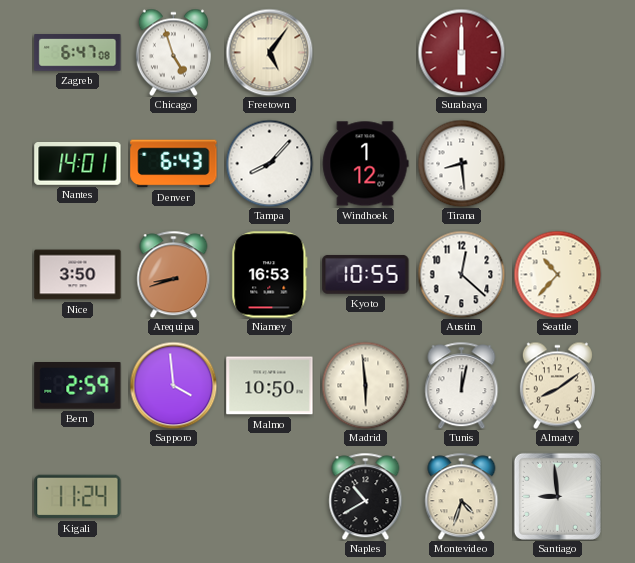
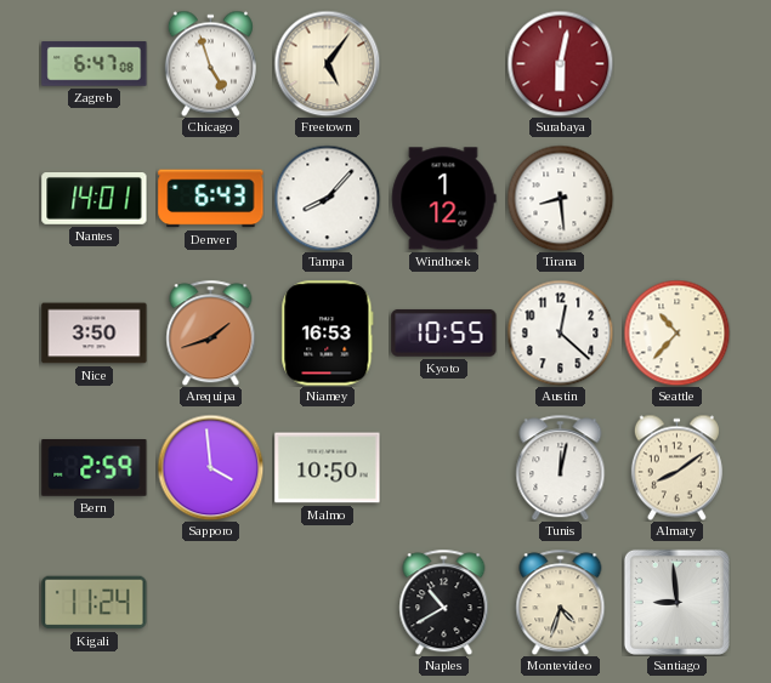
Surabaya: 6:00 -> 6:02 (560, 63)
Arequipa: 8:42 -> 1:42 (211, 332)
Madrid: 5:59 -> none (365, 385)
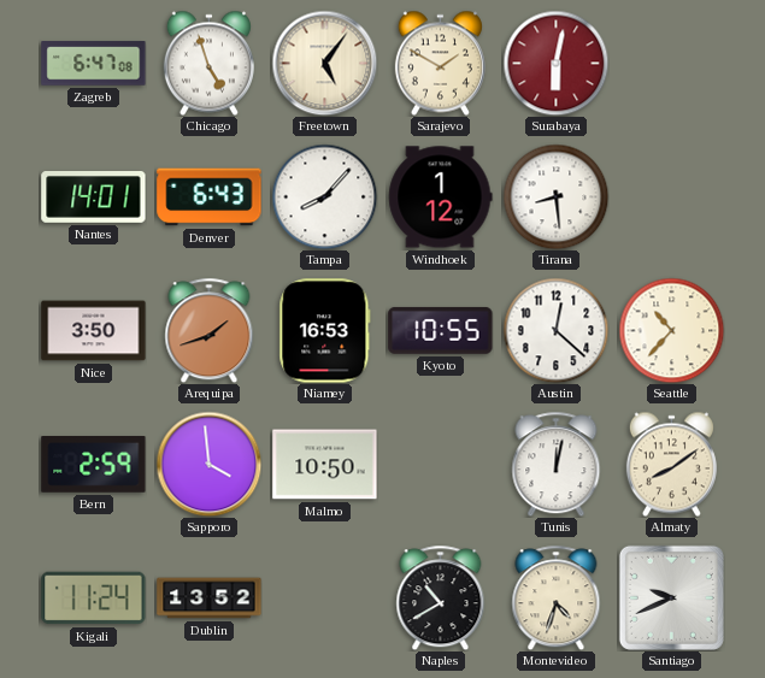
Sarajevo: none -> 1:50 (440, 63)
Dublin: none -> 13:52 (210, 599)
Santiago: 8:59 -> 9:41 (671, 597)
